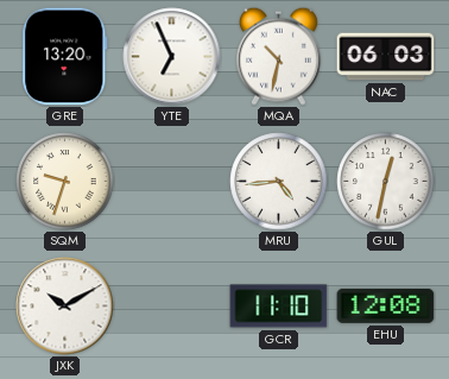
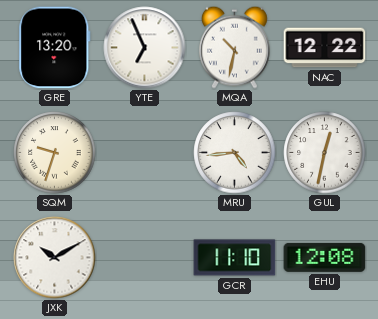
NAC: 06:03 -> 12:22 (325, 48)
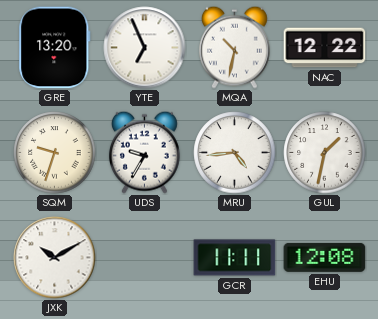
UDS: none -> 9:35 (144, 152)
GUL: 12:32 -> 1:32 (325, 153)
GCR: 11:10 -> 11:11 (235, 258)
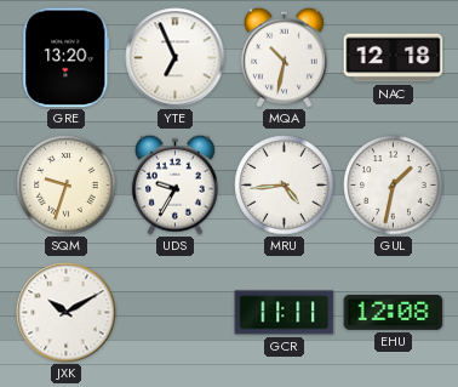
NAC: 12:22 -> 12:18 (394, 58)
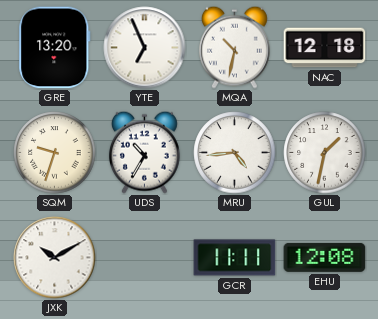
UDS: 9:35 -> 10:35 (144, 152)
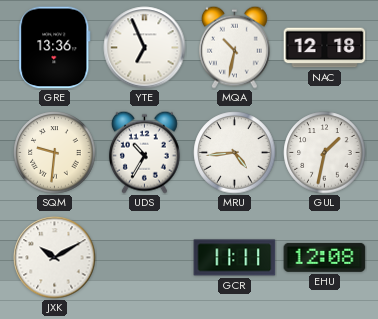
GRE: 13:20 -> 13:36 (55, 48)
SQM: 9:33 -> 9:31 (55, 153)
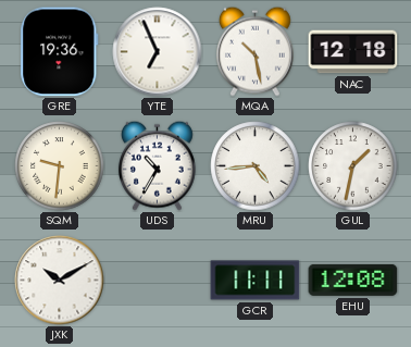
GRE: 13:36 -> 19:36 (60, 52)
MQA: 10:32 -> 10:28 (254, 51)
